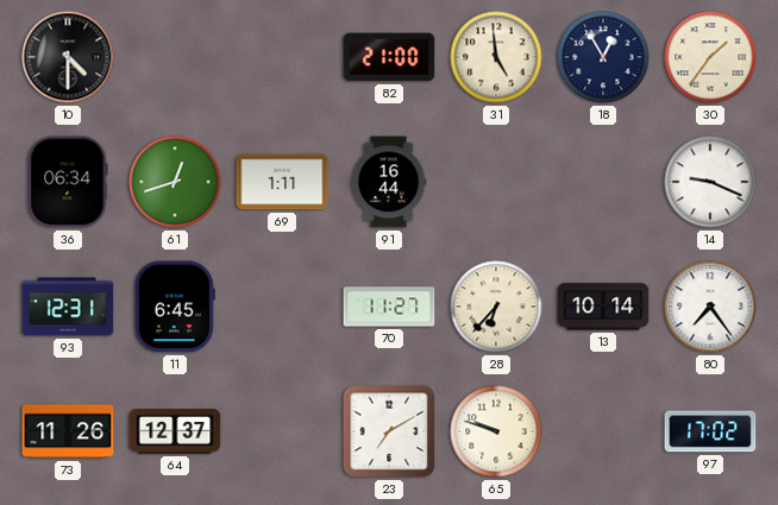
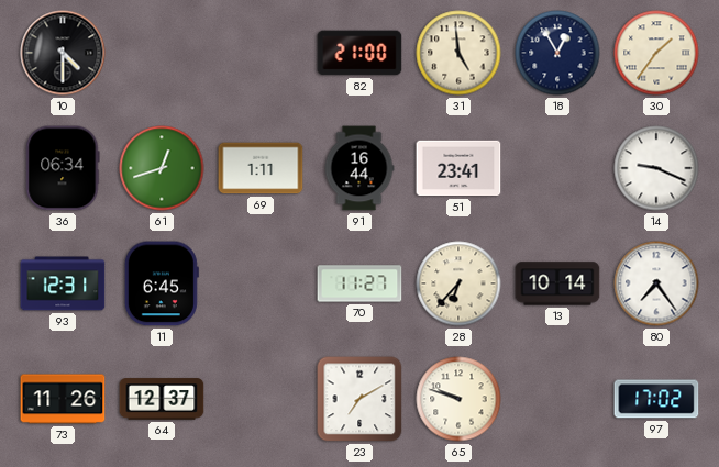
51: none -> 23:41 (458, 168)
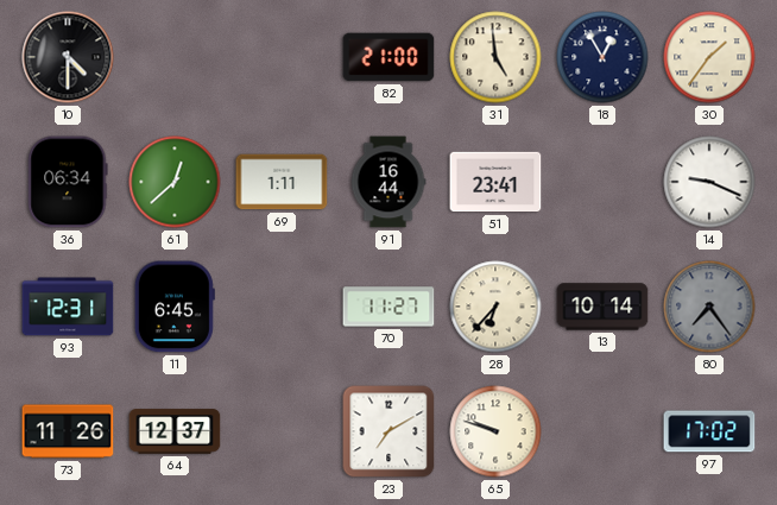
61: 12:42 -> 12:38 (175, 182)
80 dial: white -> grey (709, 307)
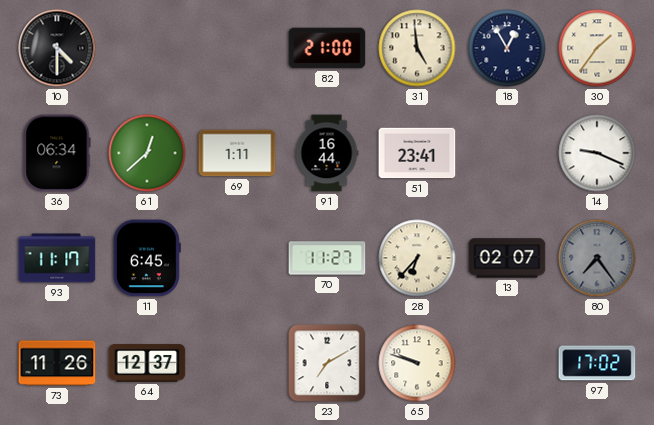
93: 12:31 -> 11:17 (57, 258)
13: 10:14 -> 02:07 (507, 258)
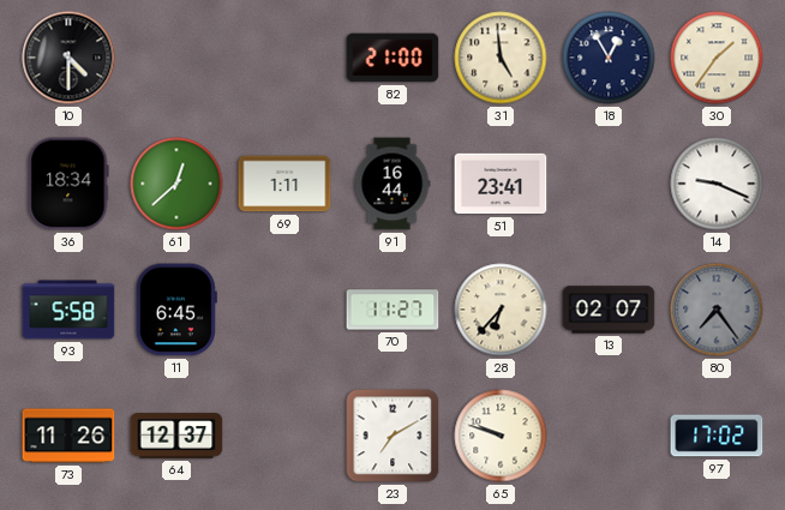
36: 06:34 -> 18:34 (68, 184)
93: 11:17 -> 5:58 (68, 310)
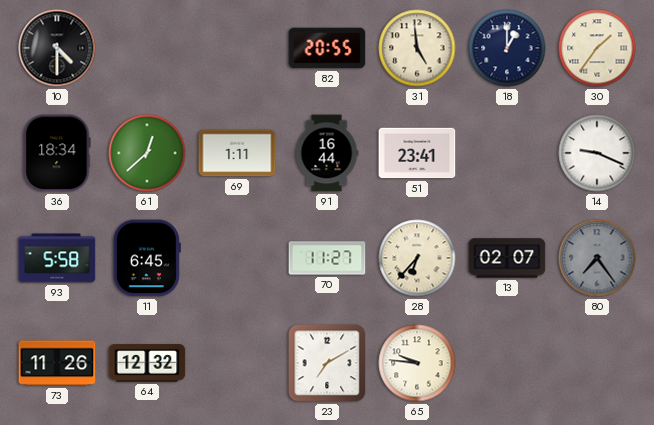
82: 21:00 -> 20:55 (327, 48)
18: 12:55 -> 1:00 (507, 48)
64: 12:37 -> 12:32 (147, 363)
65: 9:48 -> 9:46 (417, 363)
97: 17:02 -> none (717, 436)
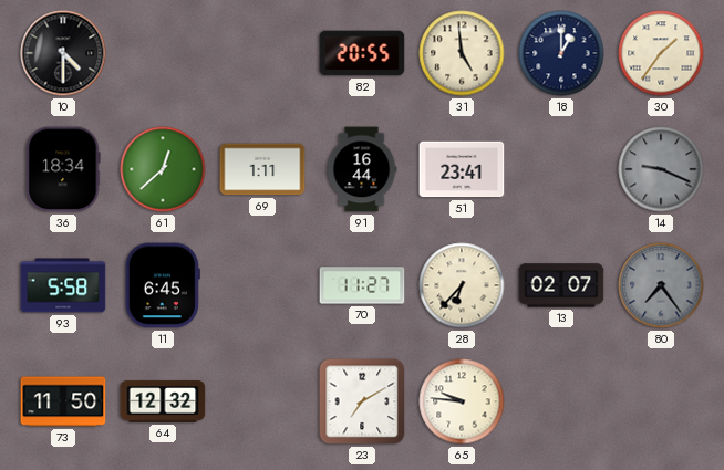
14 dial: white -> grey (661, 169)
73: 11:26 -> 11:50 (63, 401)
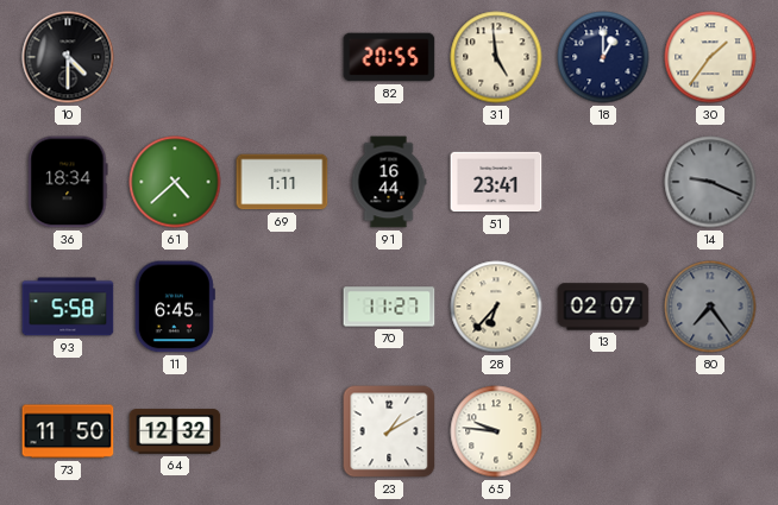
61: 12:38 -> 4:38 (175, 182)
23: 7:10 -> 1:10 (389, 431)
